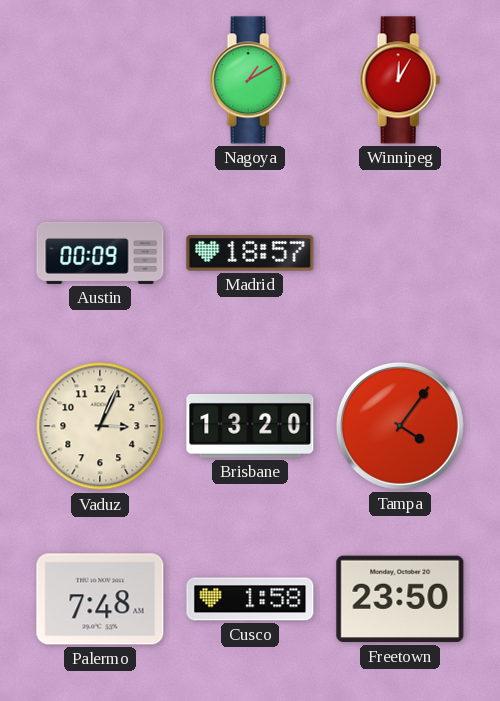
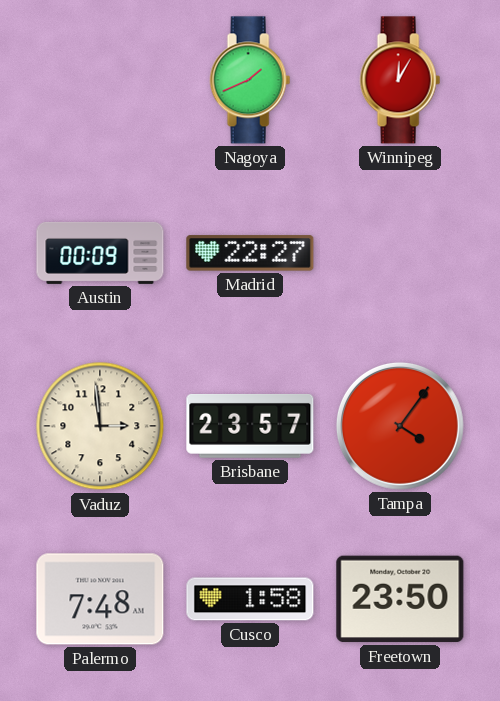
Nagoya: 1:10 -> 1:41 (250, 80)
Madrid: 18:57 -> 22:27 (250, 253)
Vaduz: 3:04 -> 2:59 (100, 426)
Brisbane: 13:20 -> 23:57 (250, 426)
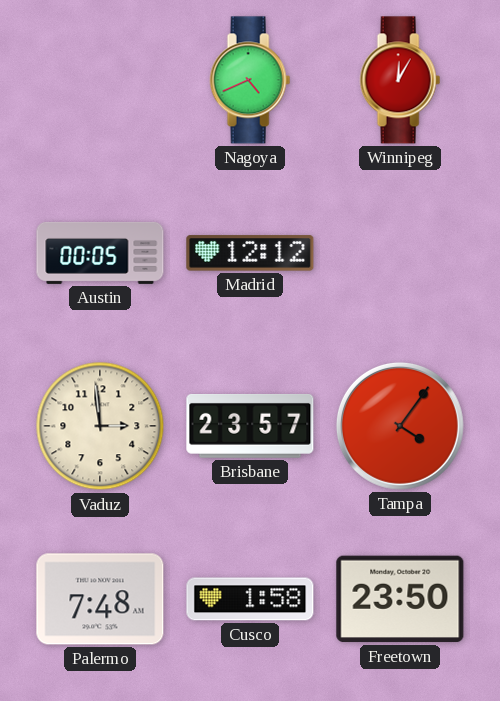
Nagoya: 1:41 -> 4:41 (250, 80)
Austin: 00:09 -> 00:05 (100, 253)
Madrid: 22:27 -> 12:12 (250, 253)
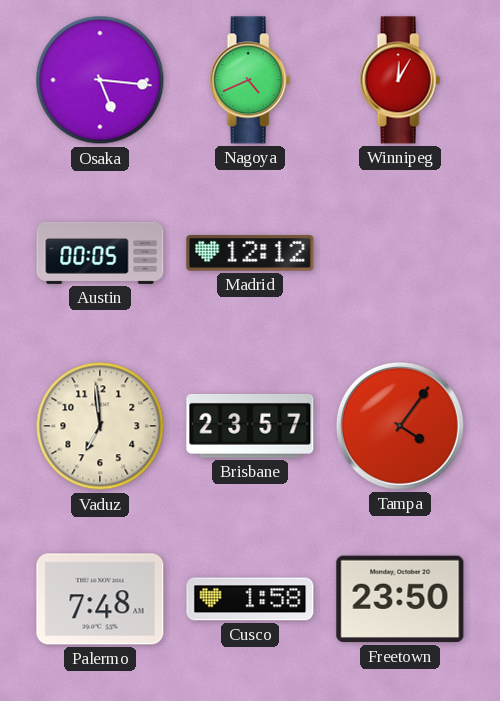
Osaka: none -> 5:16 (100, 80)
Vaduz: 2:59 -> 6:59 (100, 426)
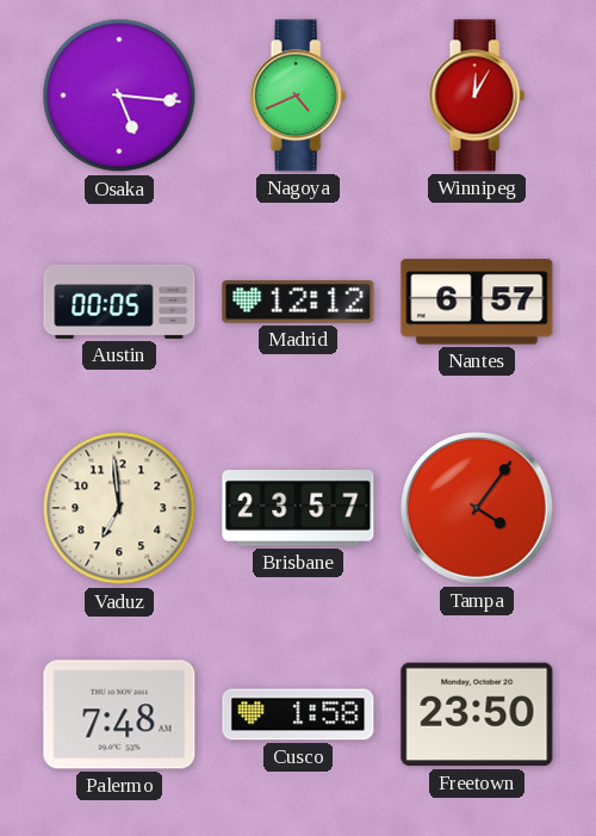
Nantes: none -> 6:57 (477, 302)
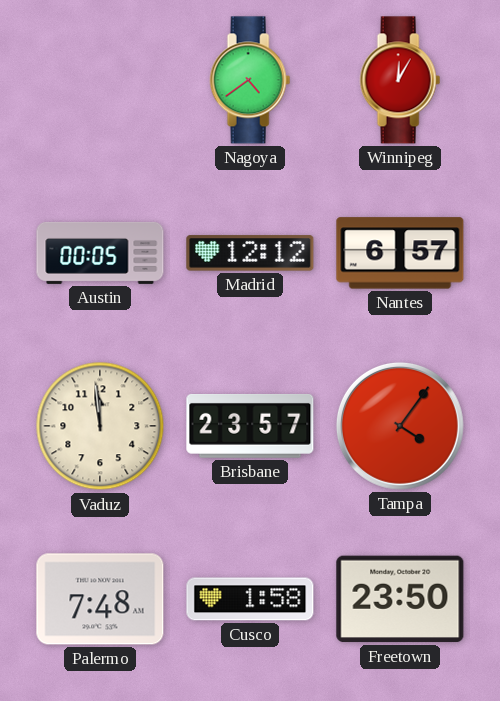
Osaka: 5:16 -> none (119, 95)
Nagoya: 4:41 -> 4:39 (250, 80)
Vaduz: 6:59 -> 11:59 (100, 426)
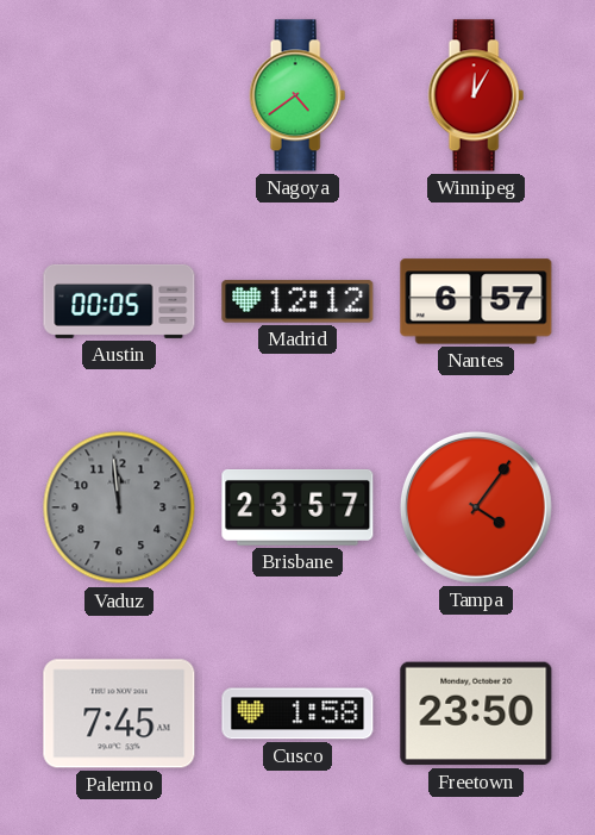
Vaduz dial: cream -> grey (119, 507)
Palermo: 7:48 -> 7:45 (119, 714)
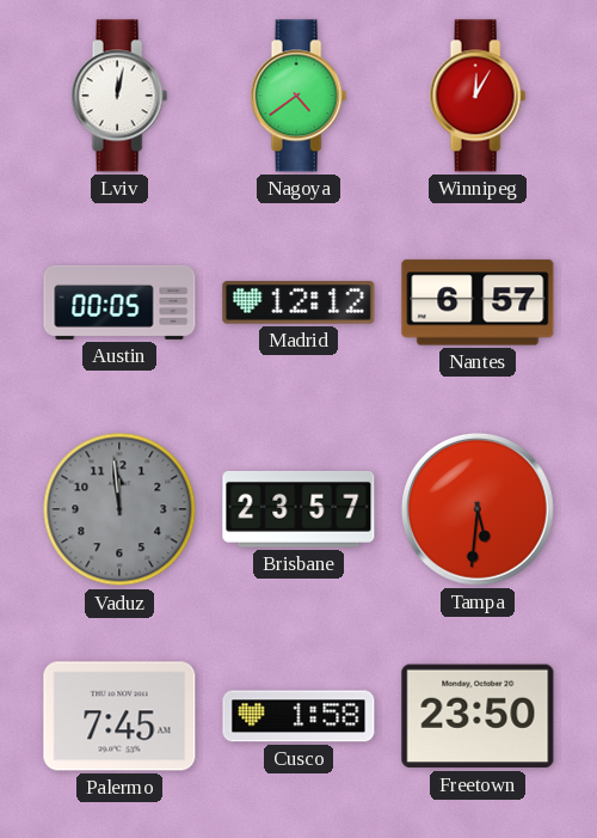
Lviv: none -> 12:02 (119, 96)
Tampa: 4:06 -> 5:31 (478, 509)
